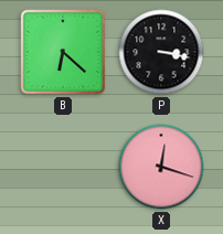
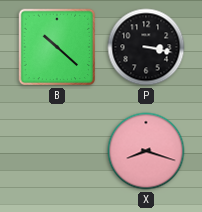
B: 6:22 -> 10:22 (57, 47)
X: 12:18 -> 8:18 (146, 151)
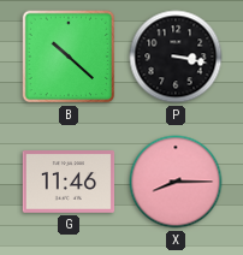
G: none -> 11:46 (69, 182)
X: 8:18 -> 8:15 (176, 182)
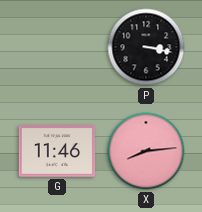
B: 10:22 -> none (69, 57)
X: 8:15 -> 8:14 (146, 151)
